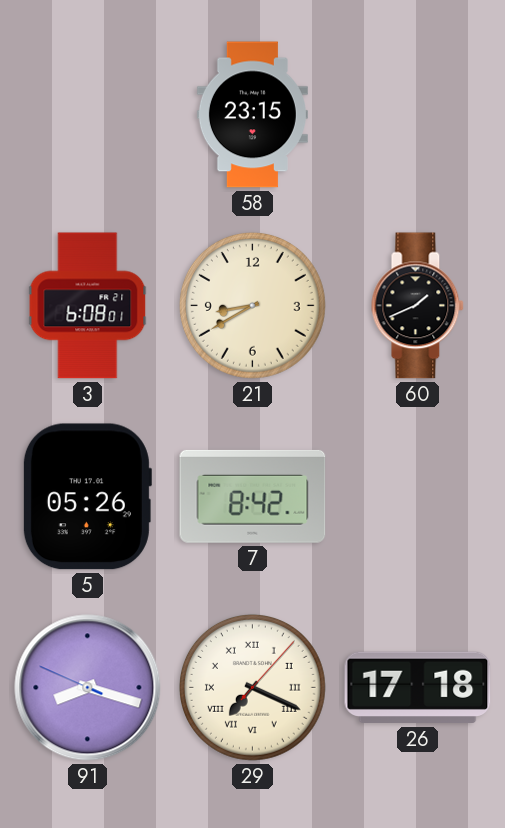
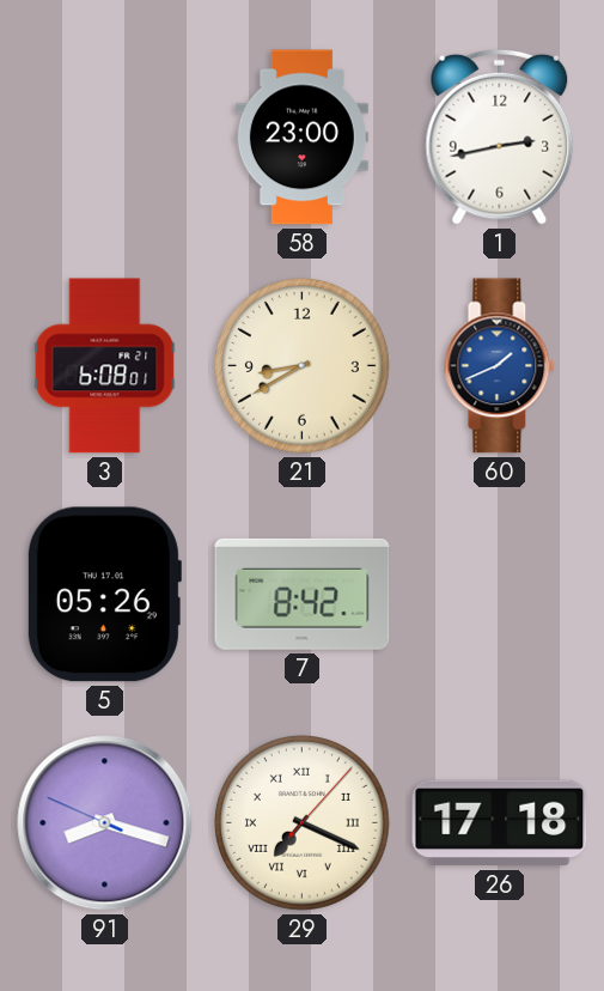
58: 23:15 -> 23:00 (301, 138)
1: none -> 2:43 (500, 136)
60 dial: black -> blue (500, 366)
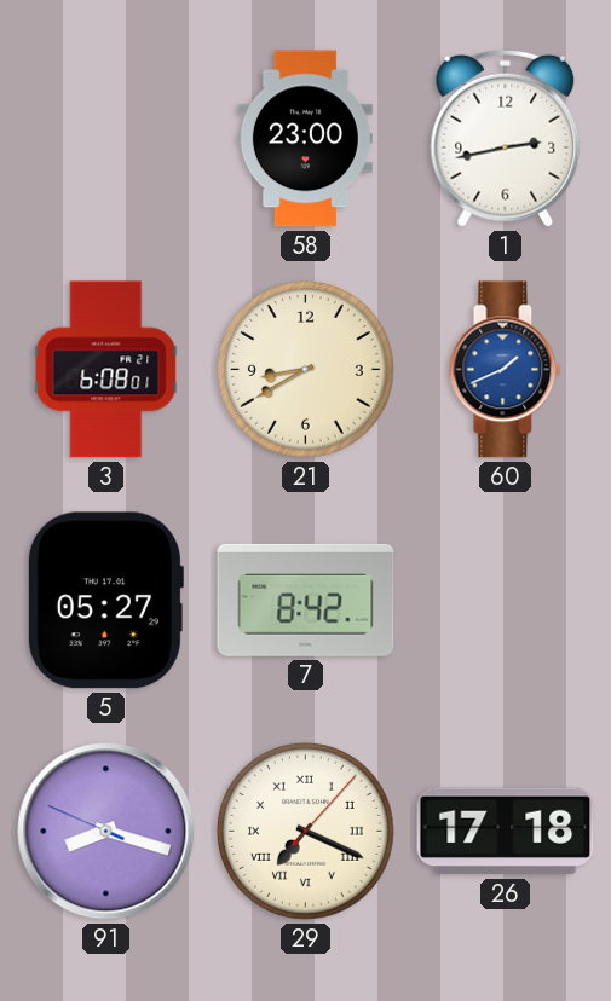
5: 05:26 -> 05:27 (105, 601)
